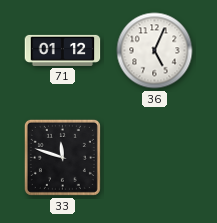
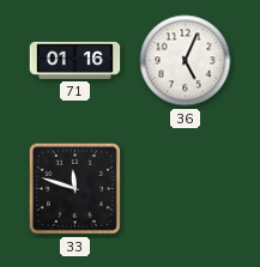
71: 01:12 -> 01:16 (75, 60)
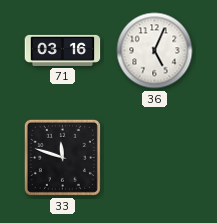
71: 01:16 -> 03:16 (63, 50)
